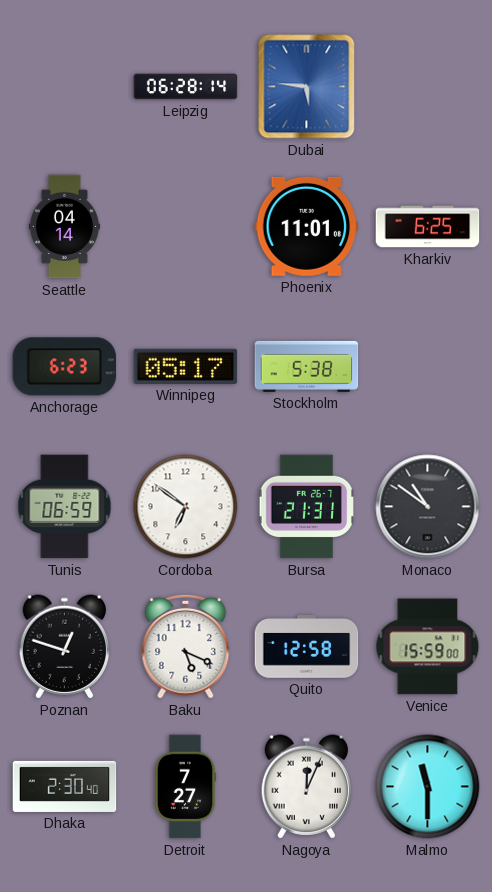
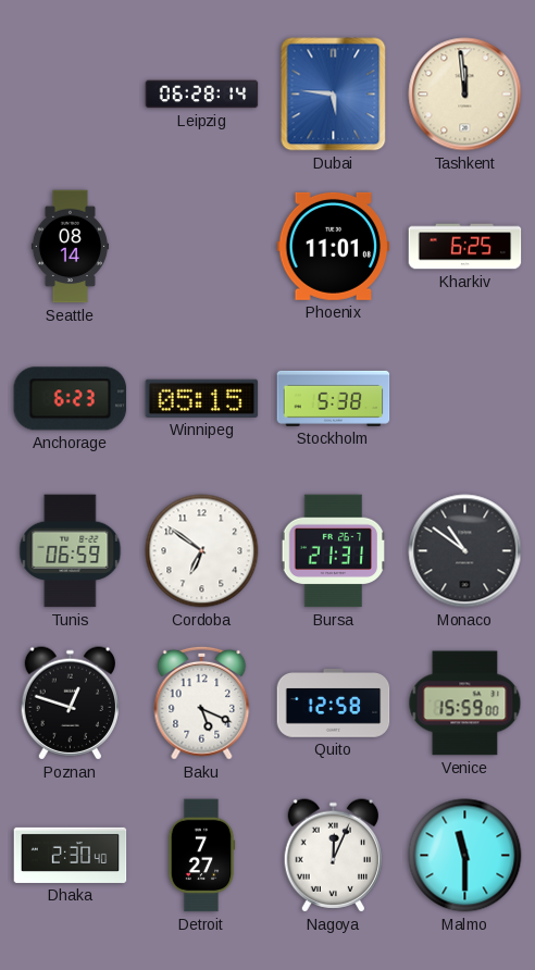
Tashkent: none -> 11:59 (465, 95)
Seattle: 04:14 -> 08:14 (70, 247)
Winnipeg: 05:17 -> 05:15 (202, 398)
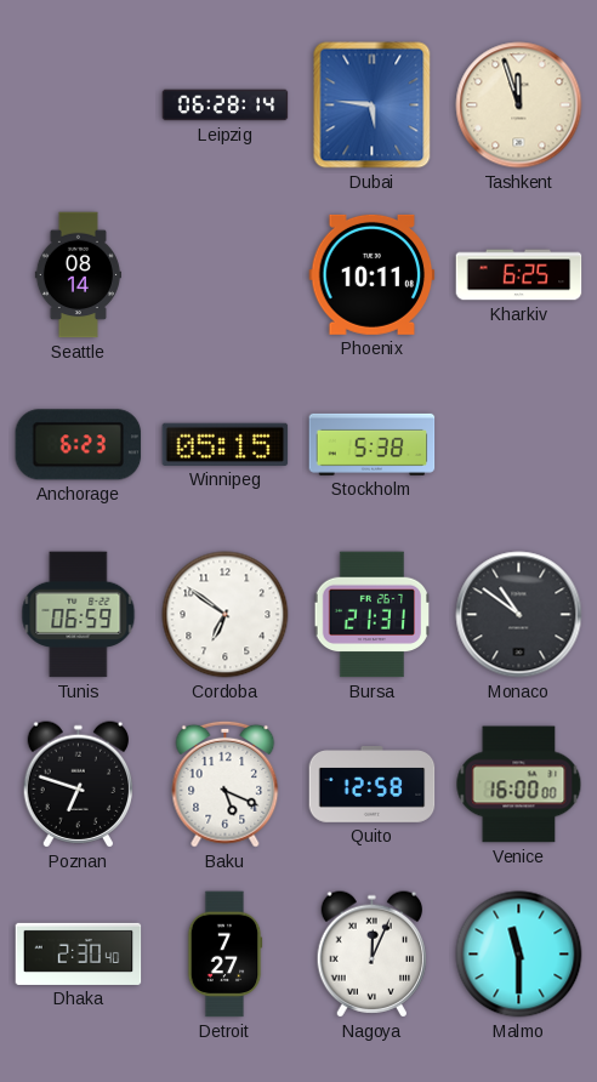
Tashkent: 11:59 -> 11:57 (519, 106)
Phoenix: 11:01 -> 10:11 (373, 274)
Poznan: 12:48 -> 6:48 (78, 785)
Venice: 15:59 -> 16:00 (519, 785)
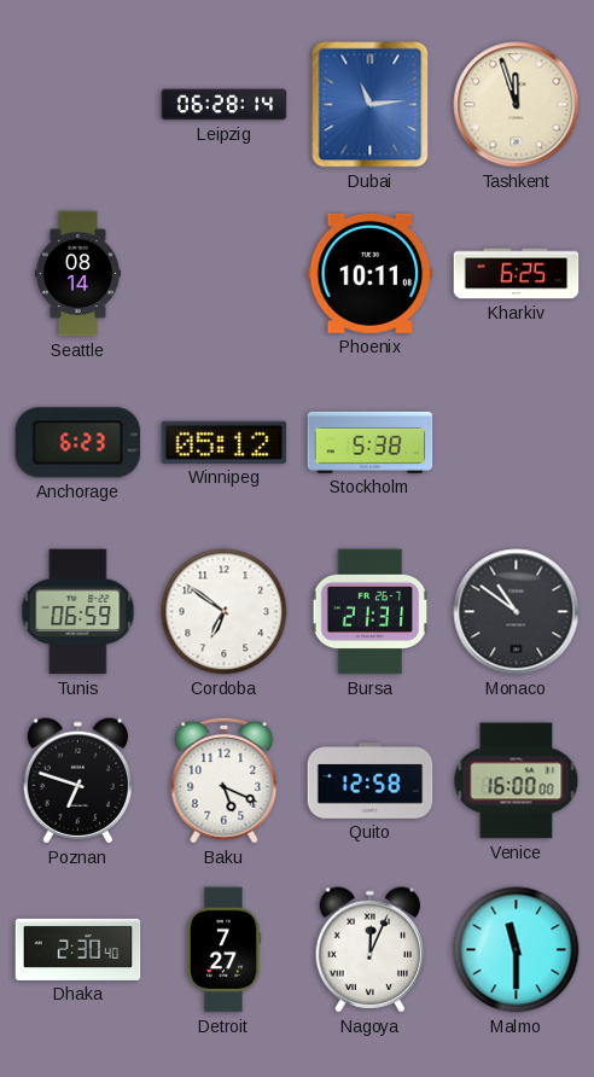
Dubai: 5:46 -> 11:14 (371, 105)
Winnipeg: 05:15 -> 05:12 (225, 442)
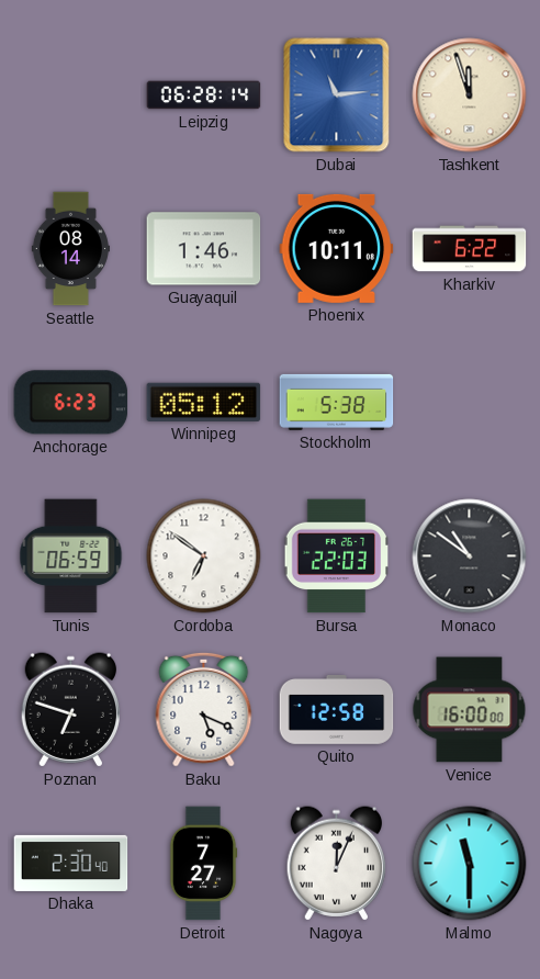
Guayaquil: none -> 1:46 (204, 249)
Kharkiv: 6:25 -> 6:22 (470, 249)
Bursa: 21:31 -> 22:03 (336, 556)
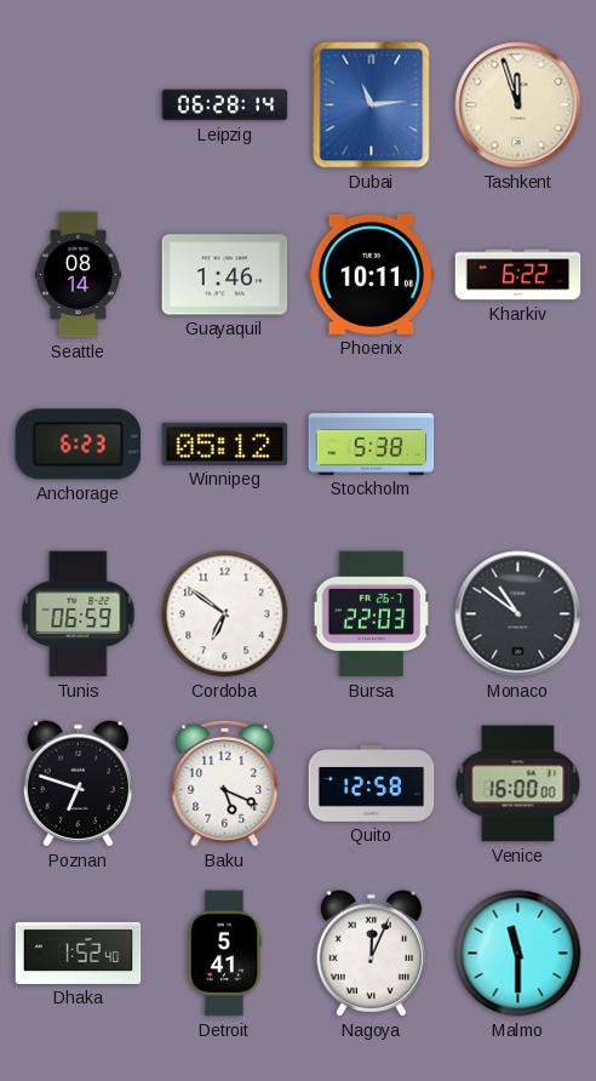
Dhaka: 2:30 -> 1:52 (79, 953)
Detroit: 7:27 -> 5:41 (224, 954)
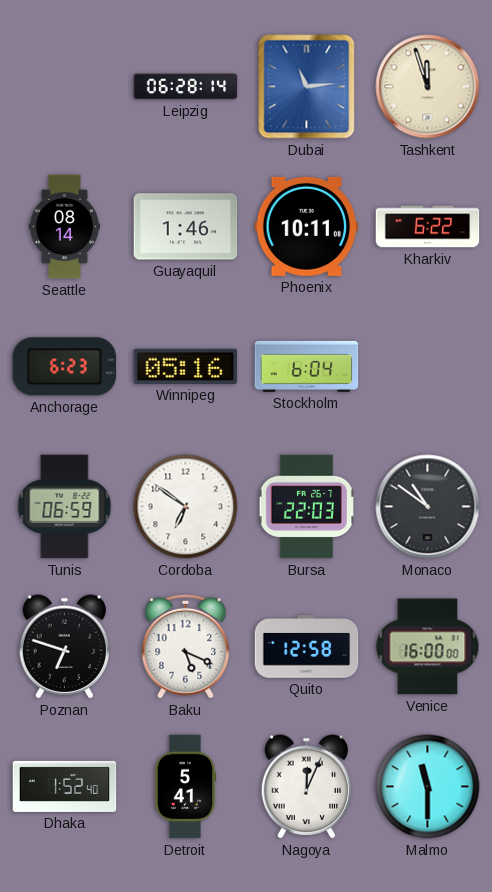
Winnipeg: 05:12 -> 05:16 (186, 366)
Stockholm: 5:38 -> 6:04 (307, 366)
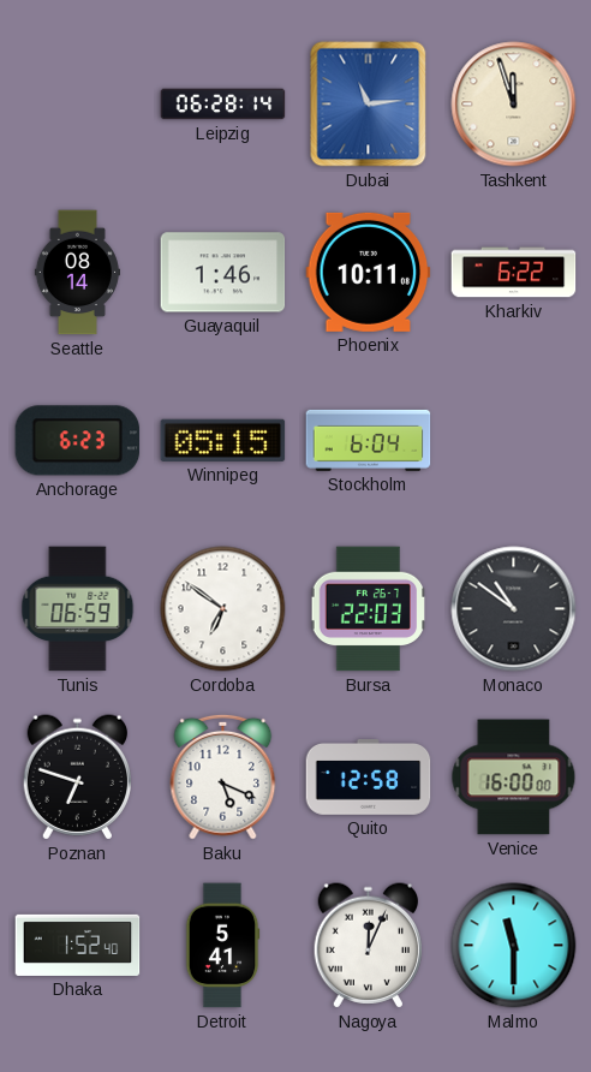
Winnipeg: 05:16 -> 05:15 (223, 440)
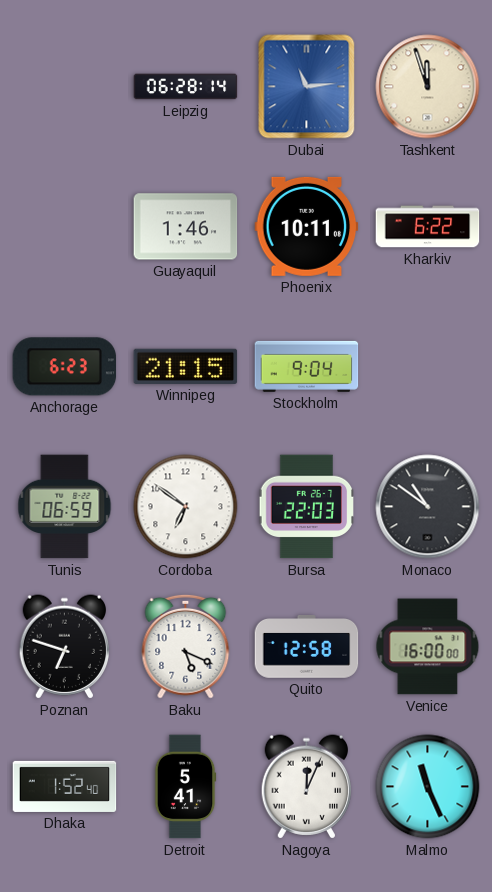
Seattle: 08:14 -> none (77, 273)
Winnipeg: 05:15 -> 21:15 (186, 366)
Stockholm: 6:04 -> 9:04 (307, 366)
Malmo: 11:30 -> 11:26 (428, 787)
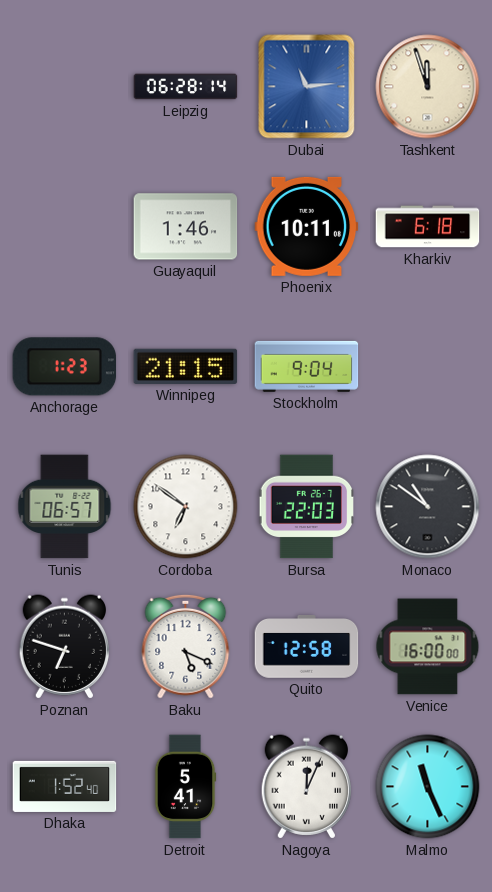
Kharkiv: 6:22 -> 6:18 (428, 227)
Anchorage: 6:23 -> 1:23 (65, 367)
Tunis: 06:59 -> 06:57 (65, 507)
